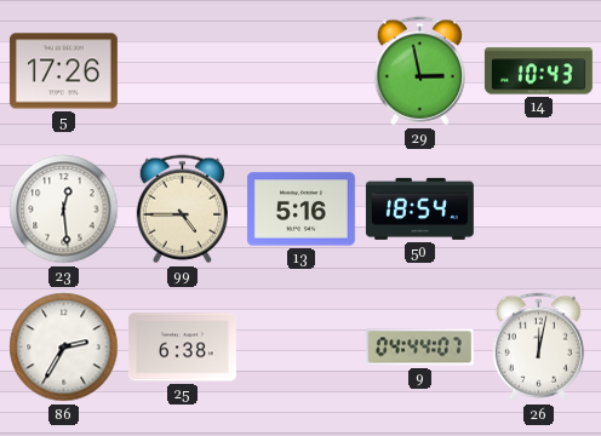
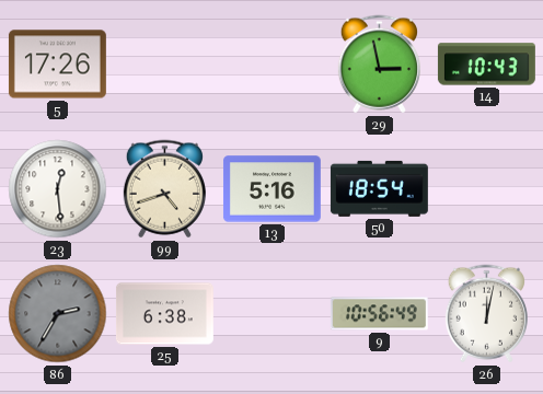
99: 4:45 -> 4:42 (164, 189)
86 dial: white -> grey (58, 314)
9: 04:44 -> 10:56 (379, 314)
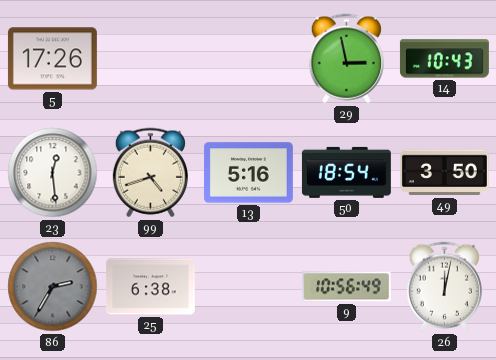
49: none -> 3:50 (444, 173)
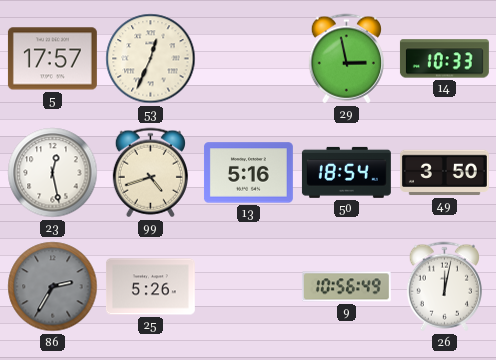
5: 17:26 -> 17:57 (52, 59)
53: none -> 12:34 (151, 59)
14: 10:43 -> 10:33 (444, 59)
23: 12:29 -> 12:28 (53, 173)
25: 6:38 -> 5:26 (150, 287)
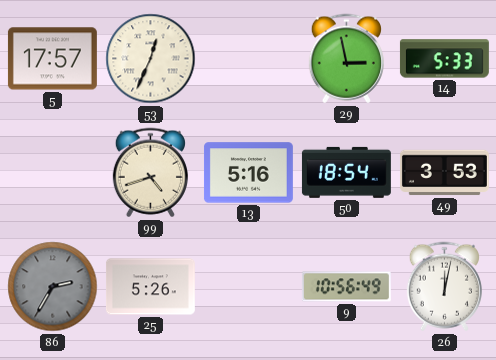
14: 10:33 -> 5:33 (444, 59)
23: 12:28 -> none (53, 173)
49: 3:50 -> 3:53 (444, 173)
